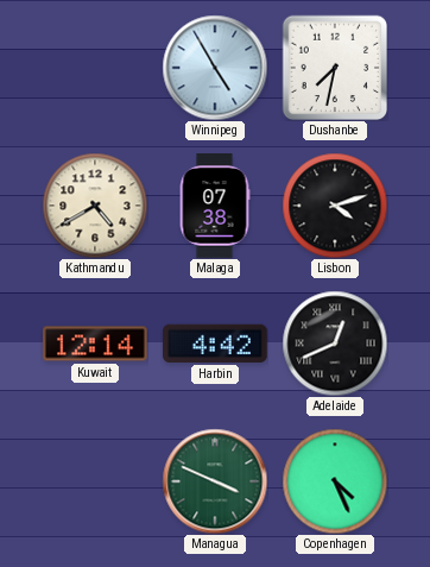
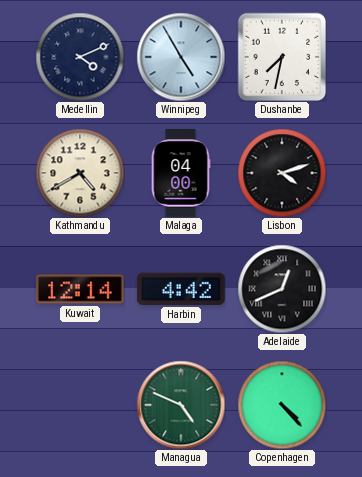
Medellin: none -> 4:11 (80, 57)
Malaga: 07:38 -> 04:00 (181, 173)
Managua: 3:49 -> 4:49 (181, 405)
Copenhagen: 4:26 -> 4:23 (282, 405)
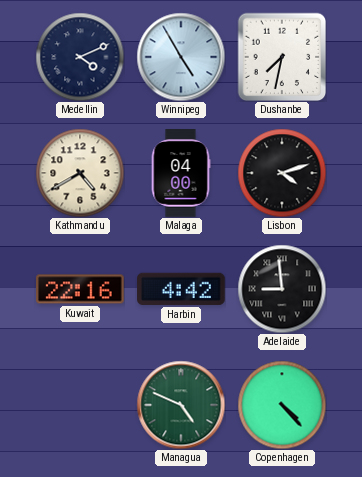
Kuwait: 12:14 -> 22:16 (80, 289)
Adelaide: 12:41 -> 8:59 (282, 289)
